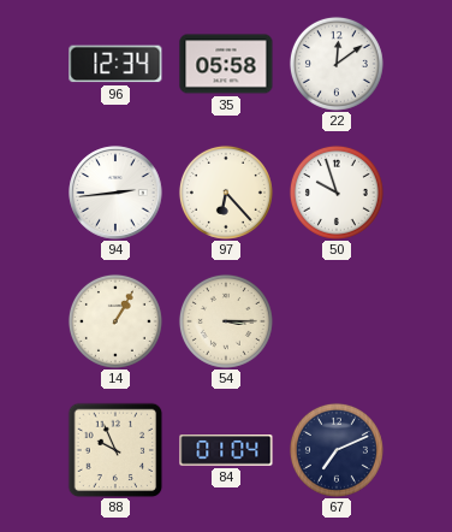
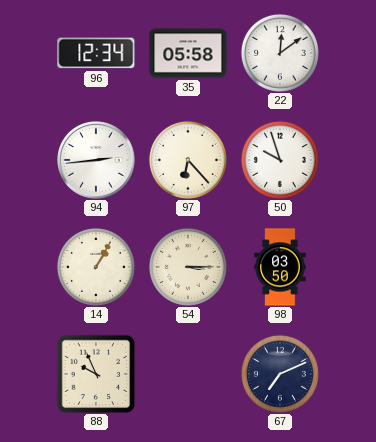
98: none -> 03:50 (280, 267)
84: 01:04 -> none (226, 451)
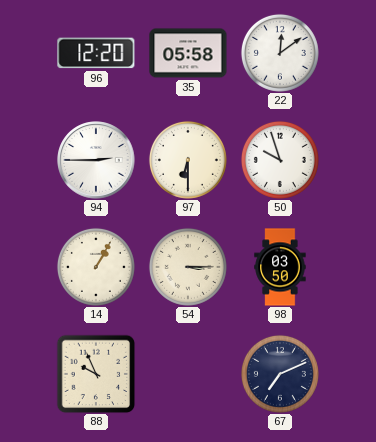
96: 12:34 -> 12:20 (96, 53)
94: 2:44 -> 2:45 (96, 160)
97: 6:23 -> 6:30 (188, 160)
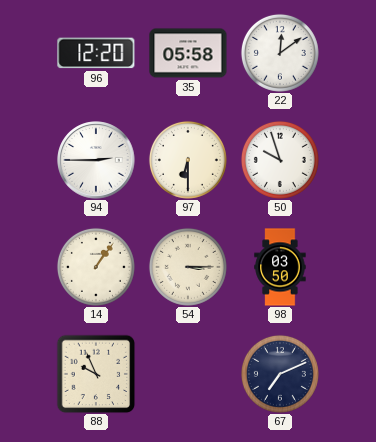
14: 1:05 -> 1:06 (96, 267)
